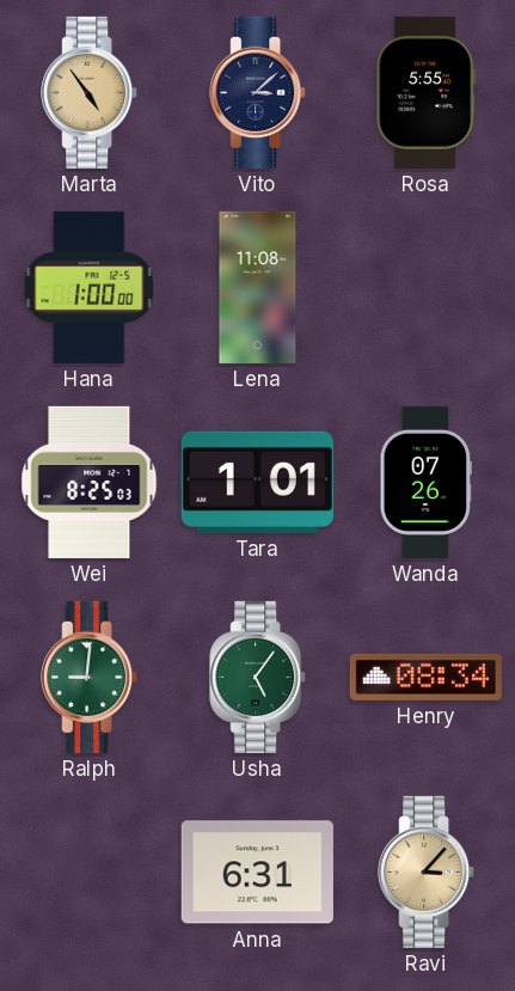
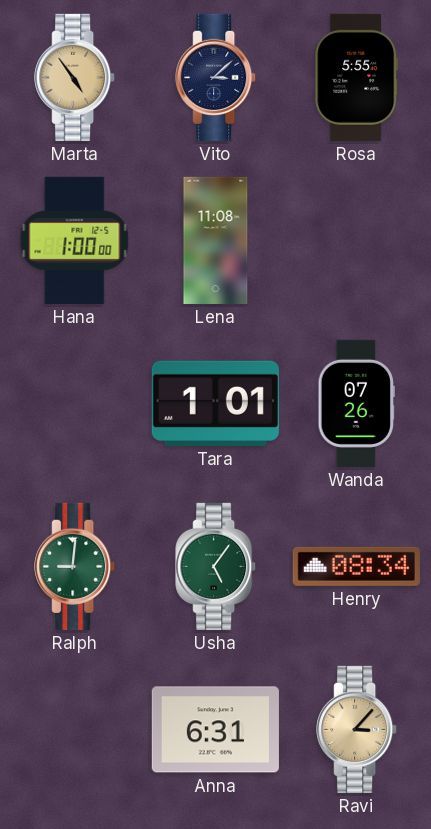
Wei: 8:25 -> none (90, 482)
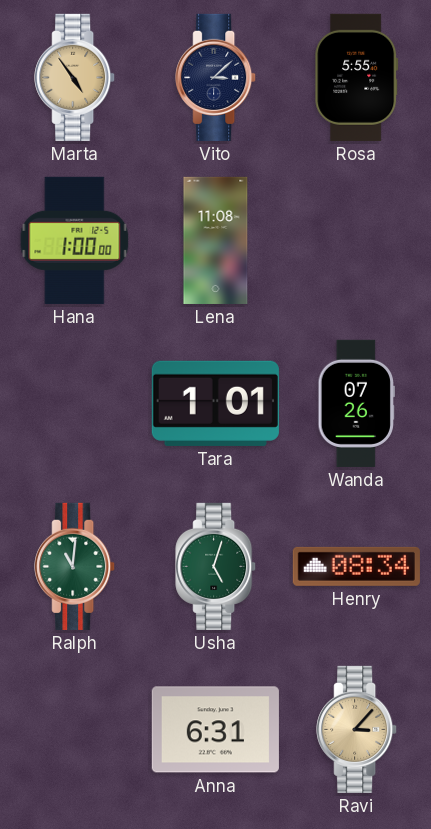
Ralph: 9:01 -> 11:01 (75, 566)
Usha: 5:06 -> 5:03 (216, 566)
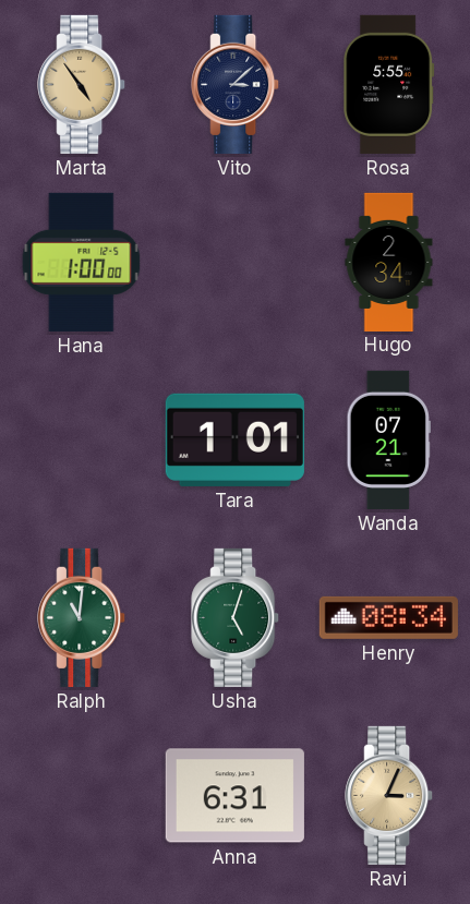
Lena: 11:08 -> none (216, 240)
Hugo: none -> 2:34 (389, 262)
Wanda: 07:26 -> 07:21 (388, 439)
Ravi: 3:07 -> 3:04 (389, 795)
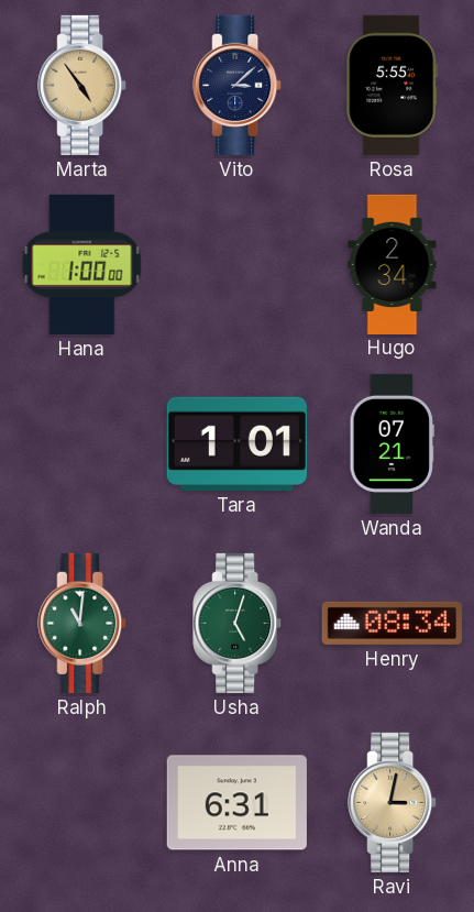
Ravi: 3:04 -> 3:02 (393, 802)
